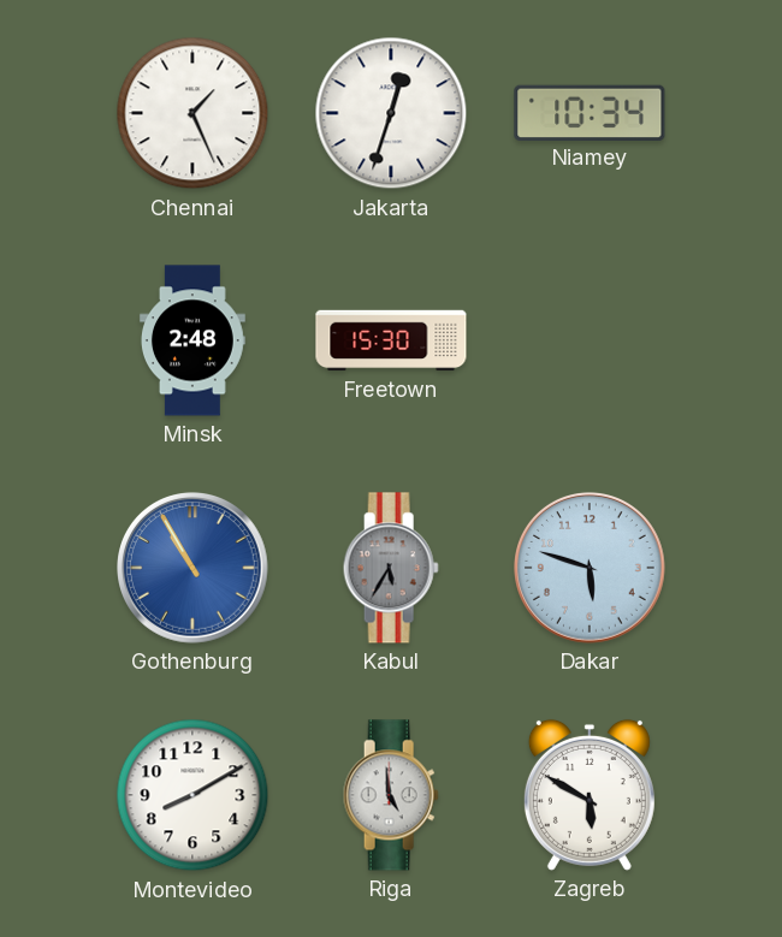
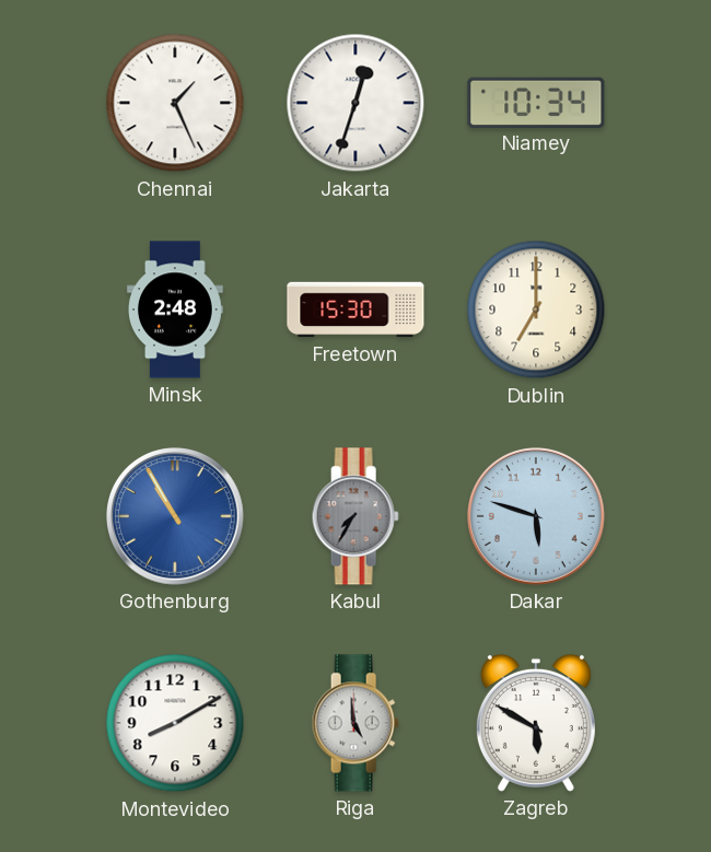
Dublin: none -> 7:00 (536, 310)
Kabul: 5:35 -> 7:35 (355, 516)
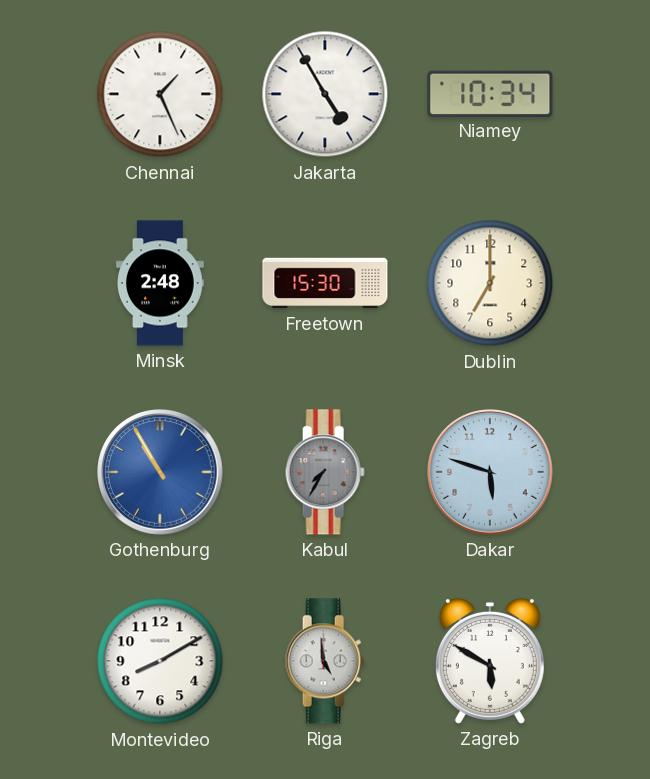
Jakarta: 12:33 -> 4:55 (325, 94)
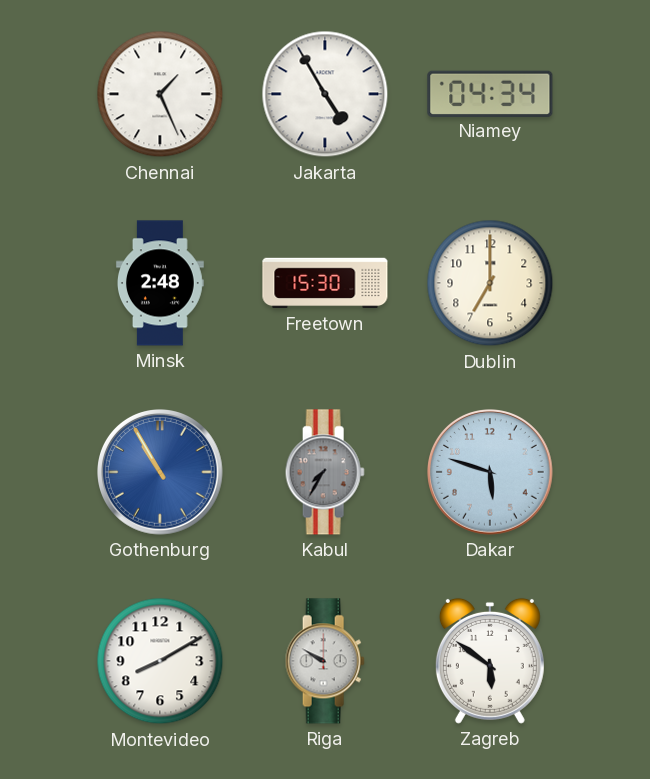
Niamey: 10:34 -> 04:34 (490, 93)
Riga: 4:59 -> 9:50 (325, 661)
Zagreb: 5:50 -> 5:51 (490, 661)
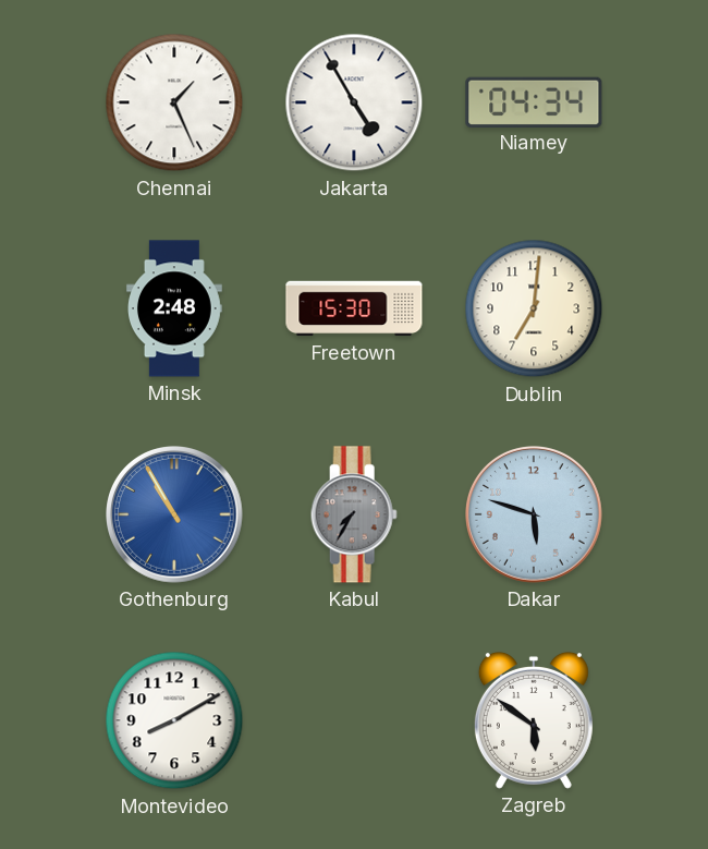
Dublin: 7:00 -> 7:01 (534, 308)
Riga: 9:50 -> none (325, 661)
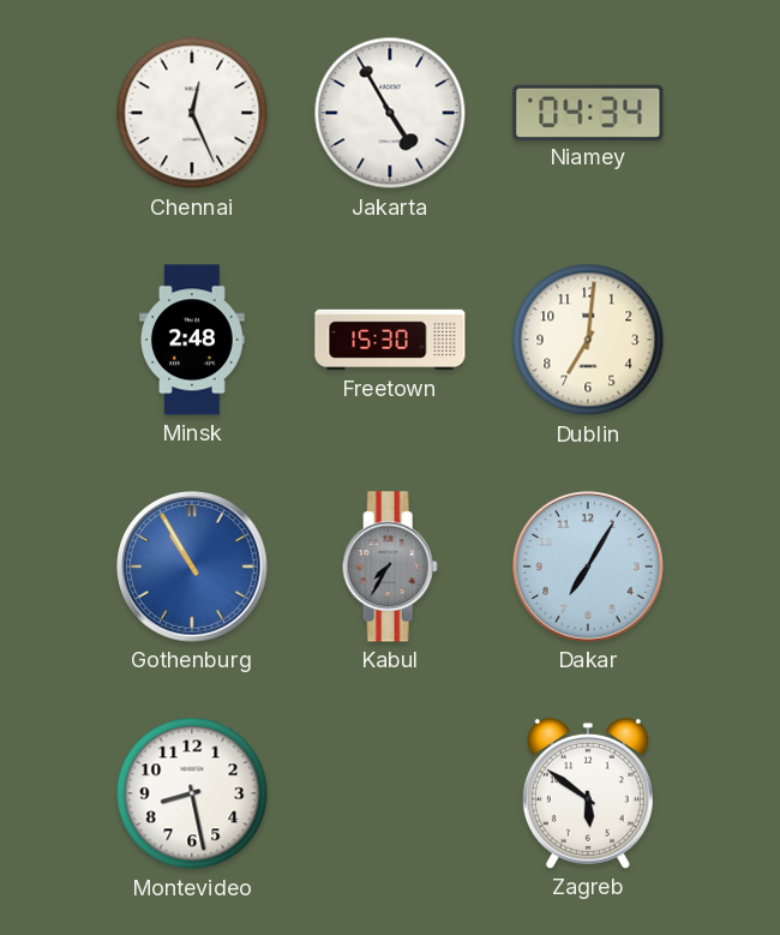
Chennai: 1:26 -> 12:26 (192, 113)
Dakar: 5:48 -> 7:05 (589, 568)
Montevideo: 8:10 -> 8:28 (192, 793)
